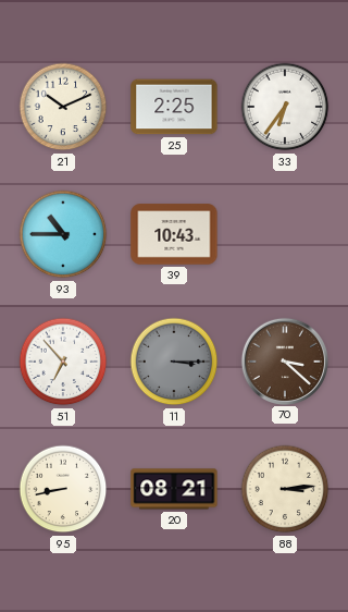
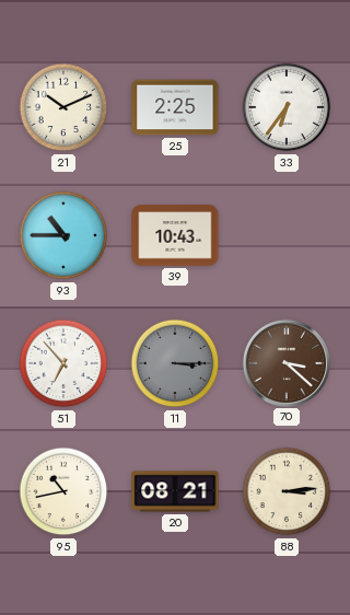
95: 8:43 -> 10:43 (63, 491)
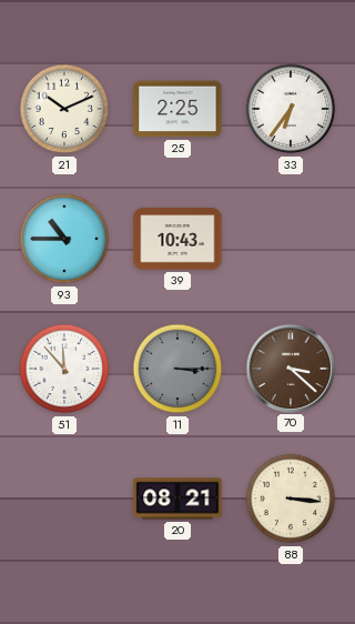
51: 6:53 -> 11:53 (64, 369)
95: 10:43 -> none (63, 491)
88: 3:14 -> 3:16 (291, 499)
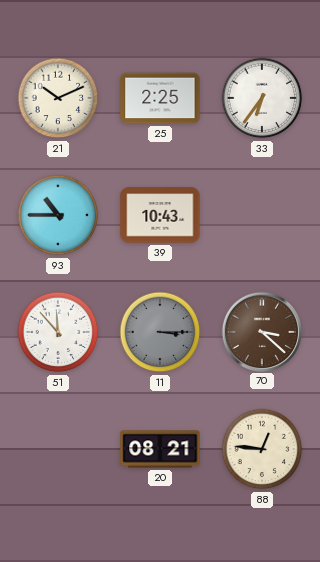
88: 3:16 -> 12:46 (262, 449)
